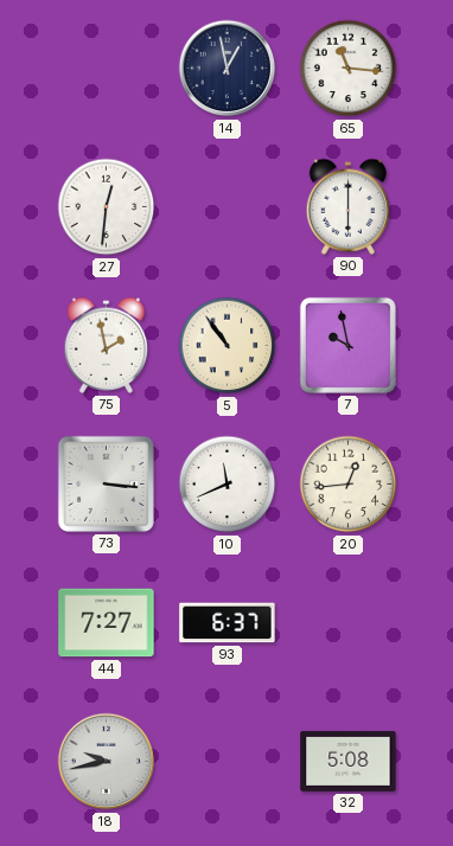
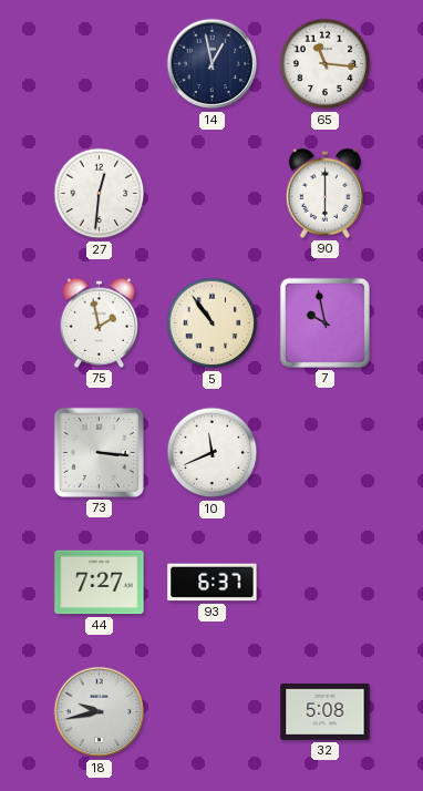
20: 12:44 -> none (349, 485)
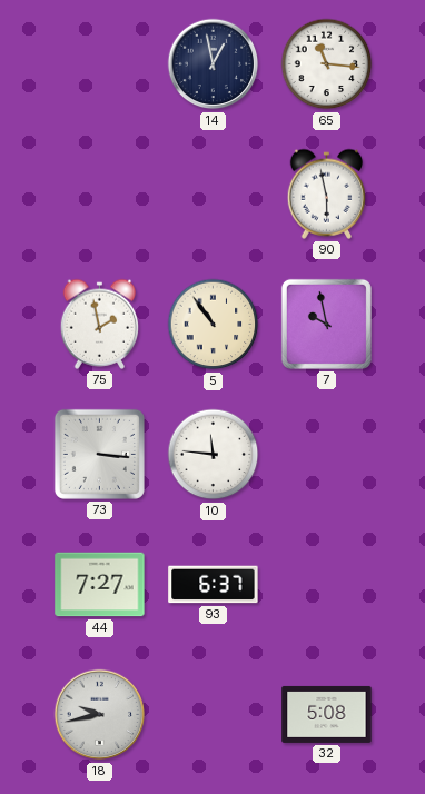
27: 12:31 -> none (100, 194)
90: 6:00 -> 5:58 (327, 193)
10: 11:41 -> 11:46 (214, 455)
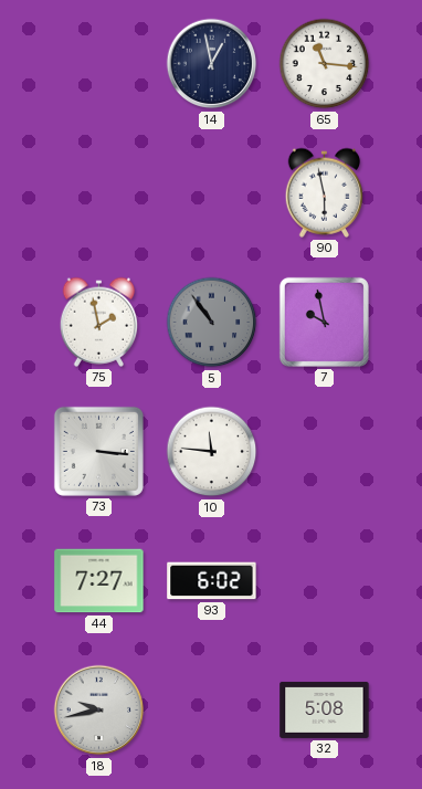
5 dial: cream -> grey (212, 323)
93: 6:37 -> 6:02 (212, 581)
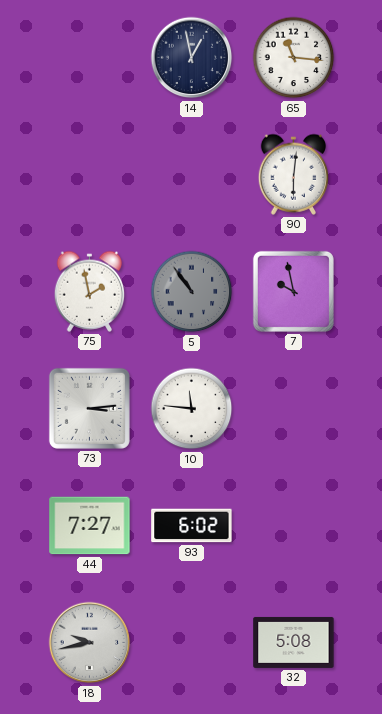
90: 5:58 -> 6:01 (294, 174)
73: 3:16 -> 3:14 (89, 408)
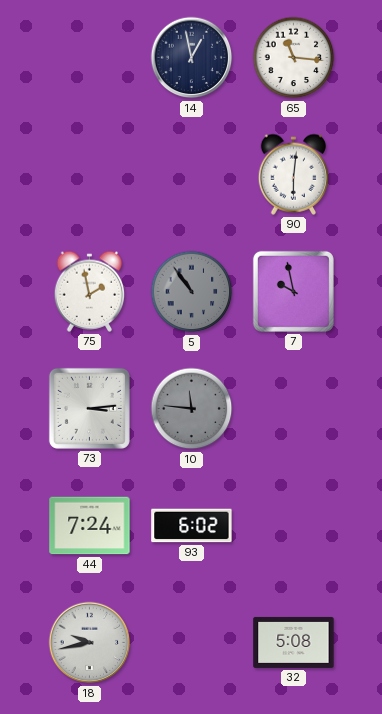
10 dial: white -> grey (192, 409)
44: 7:27 -> 7:24 (90, 526)
